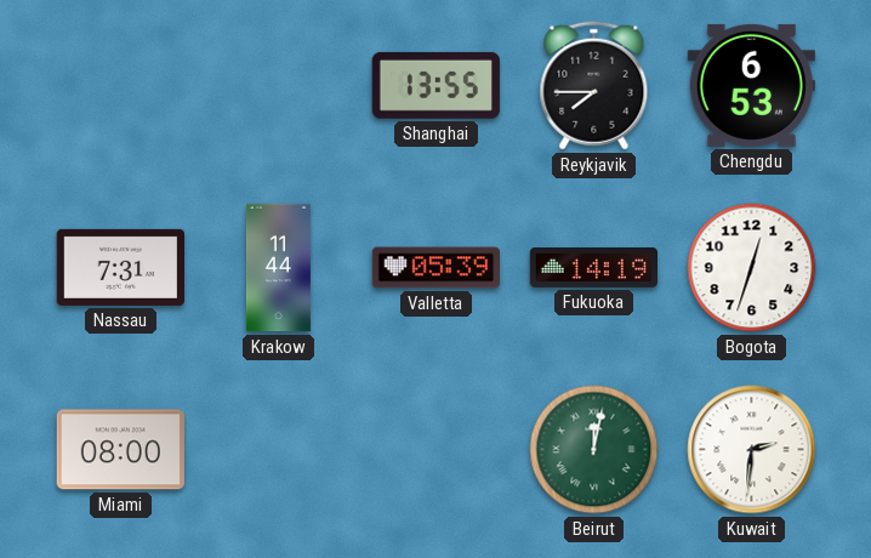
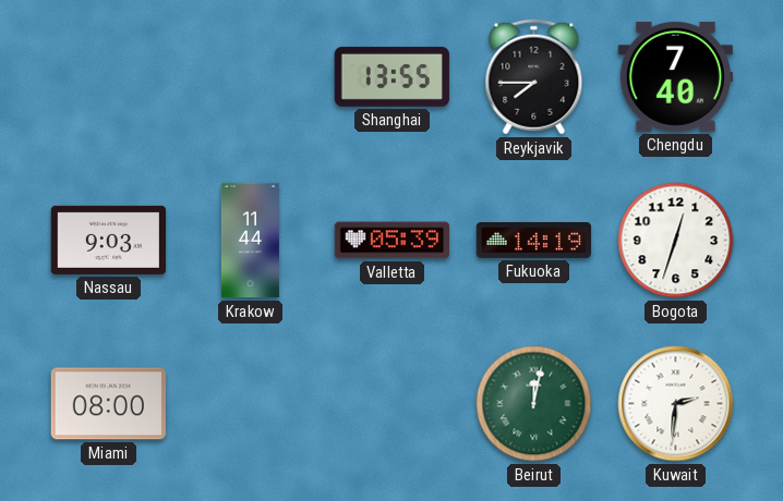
Chengdu: 6:53 -> 7:40 (675, 76)
Nassau: 7:31 -> 9:03 (108, 240)
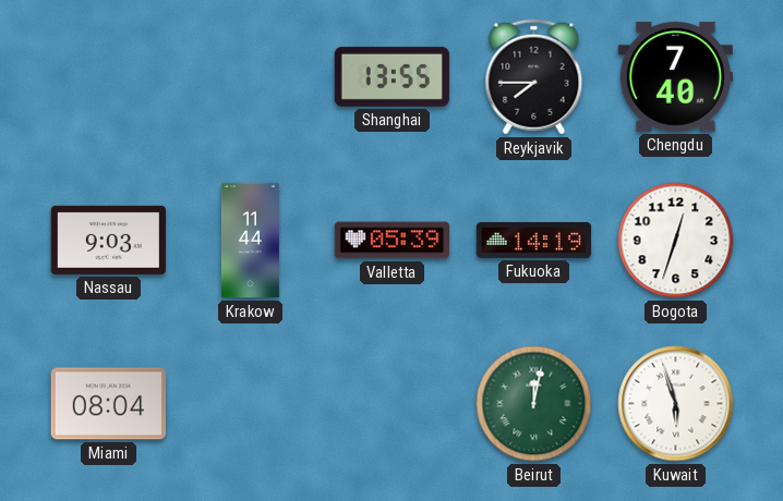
Miami: 08:00 -> 08:04 (108, 404)
Kuwait: 2:31 -> 5:57 (676, 404)
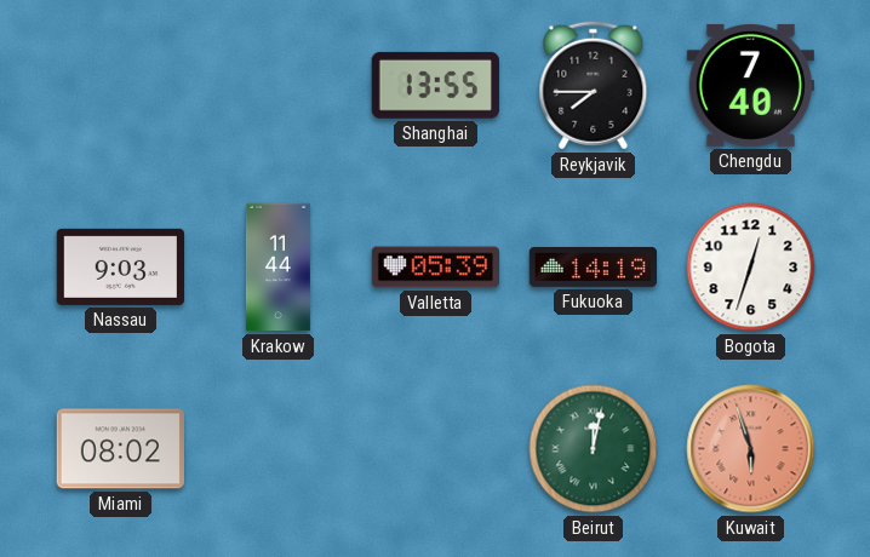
Miami: 08:04 -> 08:02 (120, 449)
Kuwait dial: white -> salmon (751, 449)
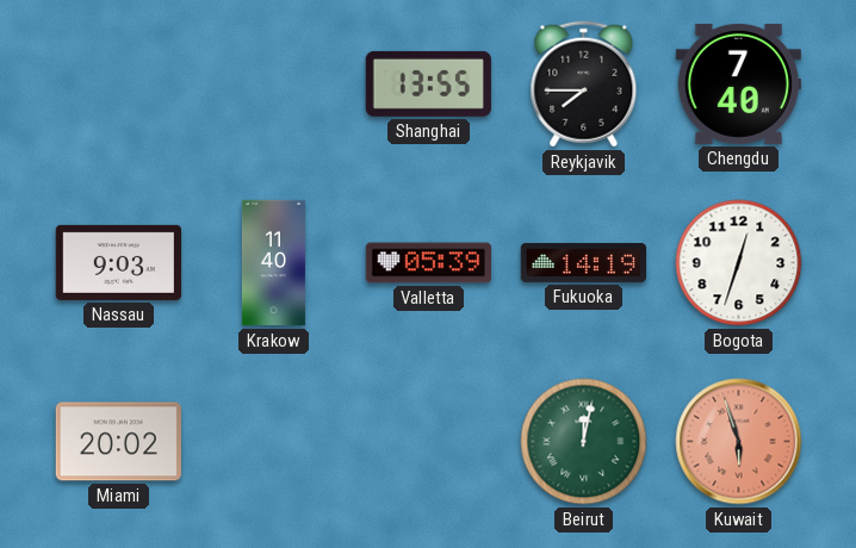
Krakow: 11:44 -> 11:40 (273, 263)
Miami: 08:02 -> 20:02 (118, 442)
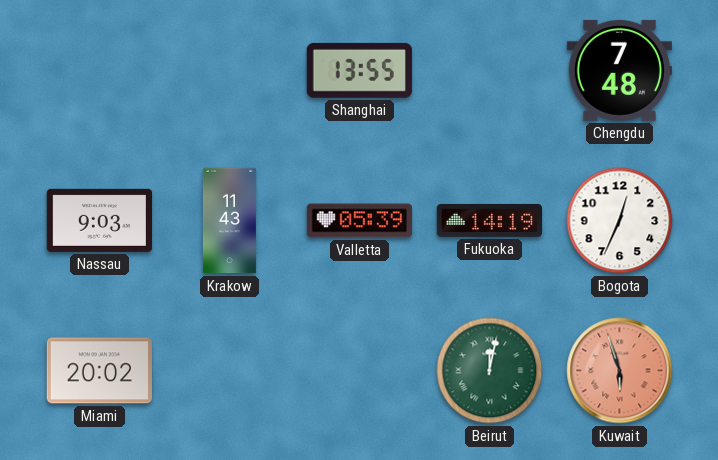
Reykjavik: 7:45 -> none (584, 85)
Chengdu: 7:40 -> 7:48 (619, 70)
Krakow: 11:40 -> 11:43 (229, 221)
Bogota: 12:33 -> 12:34 (620, 221)
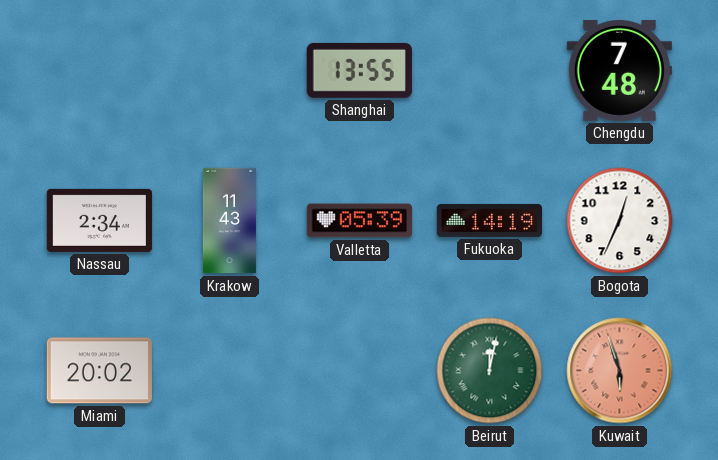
Nassau: 9:03 -> 2:34 (99, 220)
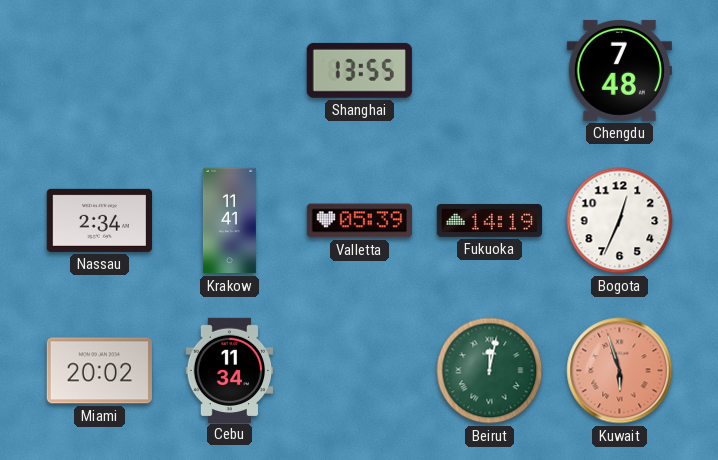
Krakow: 11:43 -> 11:41 (229, 221)
Cebu: none -> 11:34 (230, 370)
